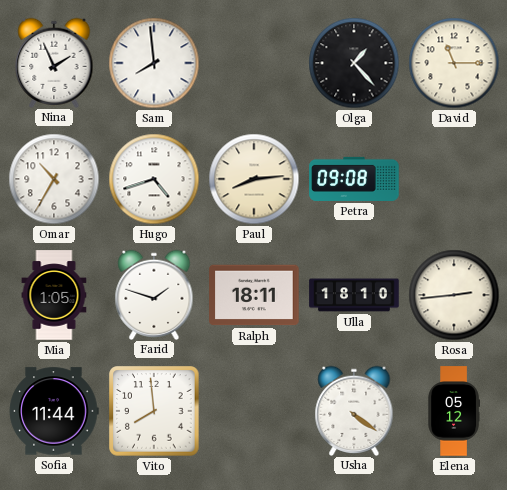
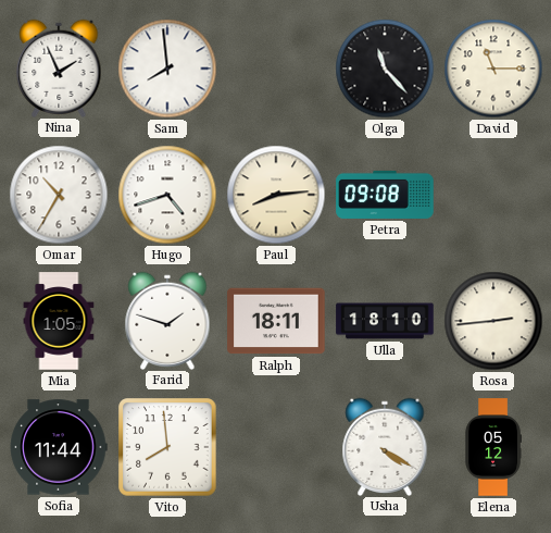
Olga: 1:23 -> 11:23 (385, 69)
Usha: 4:21 -> 4:20 (385, 446)
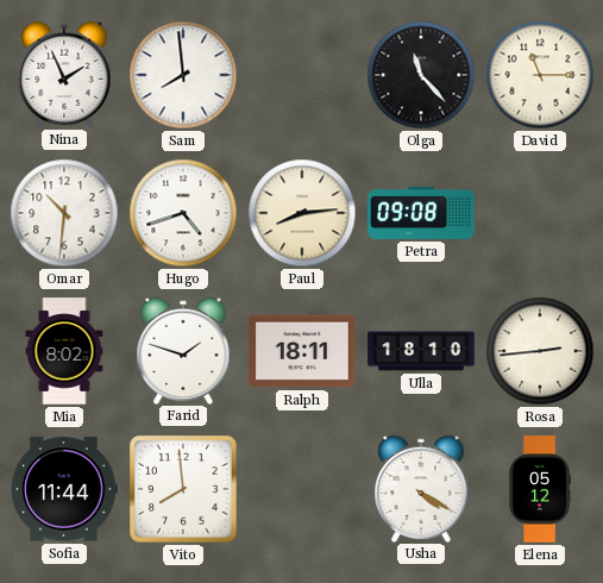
Omar: 10:35 -> 10:31 (64, 213)
Mia: 1:05 -> 8:02 (64, 351)
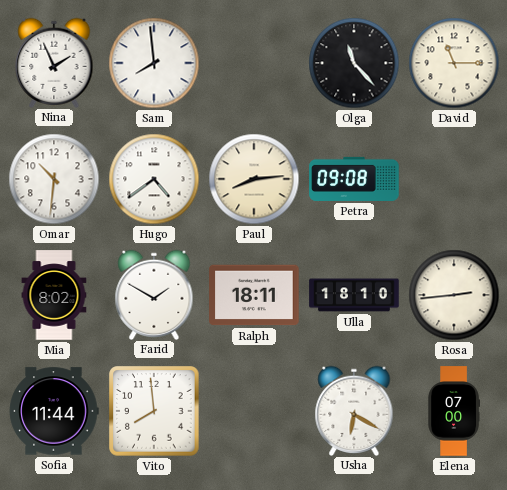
Hugo: 4:42 -> 4:39 (154, 179)
Farid: 1:48 -> 1:50 (154, 294)
Usha: 4:20 -> 6:20 (354, 410)
Elena: 05:12 -> 07:00 (453, 411)
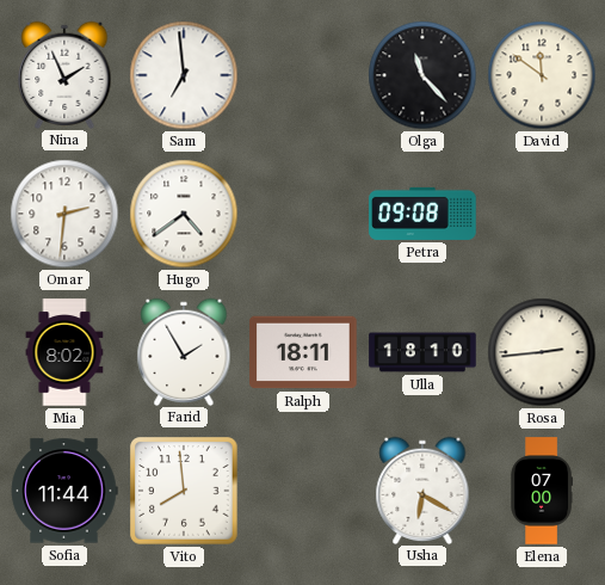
Sam: 7:59 -> 6:59 (184, 75)
David: 11:15 -> 11:51 (542, 75)
Omar: 10:31 -> 2:31 (64, 214)
Paul: 8:14 -> none (254, 179)
Farid: 1:50 -> 1:55 (184, 351)
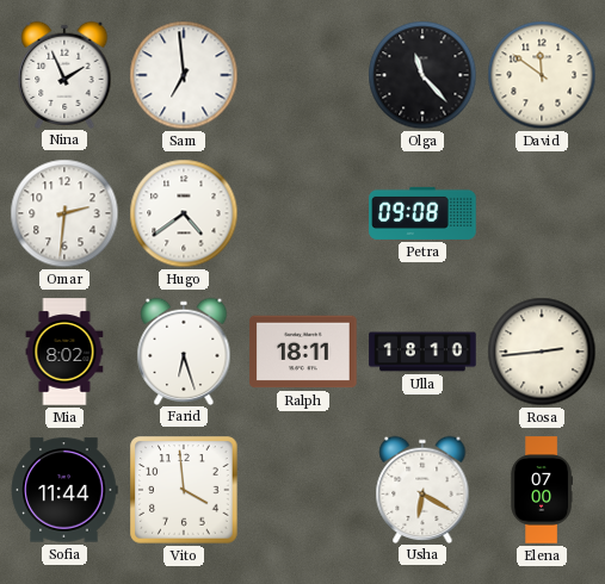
Farid: 1:55 -> 6:27 (184, 350)
Vito: 7:59 -> 3:59 (184, 490)
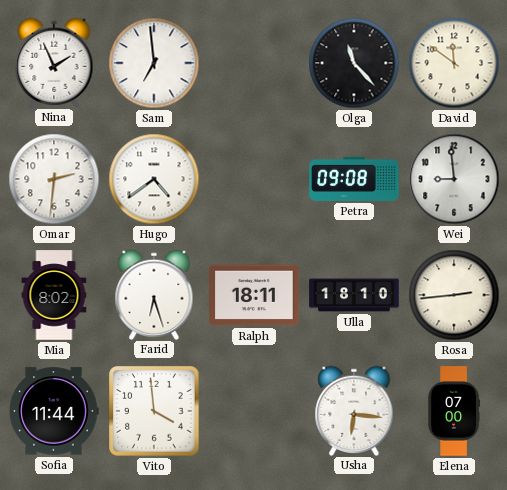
Wei: none -> 8:59 (454, 179)
Usha: 6:20 -> 6:16 (354, 410)
